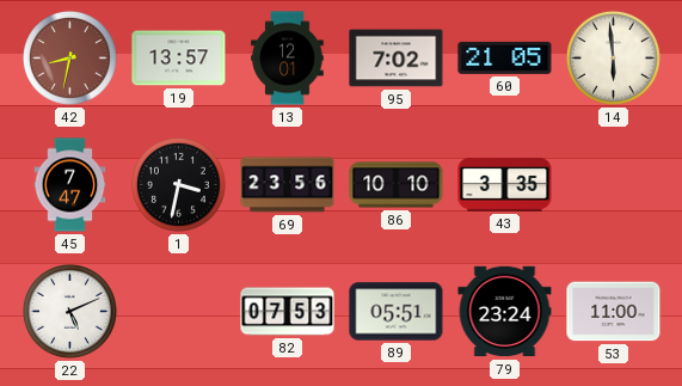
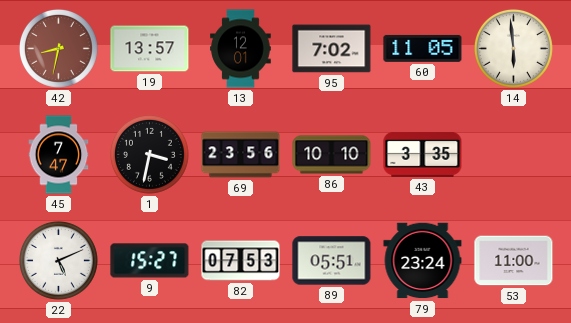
60: 21:05 -> 11:05 (423, 48)
9: none -> 15:27 (150, 261)
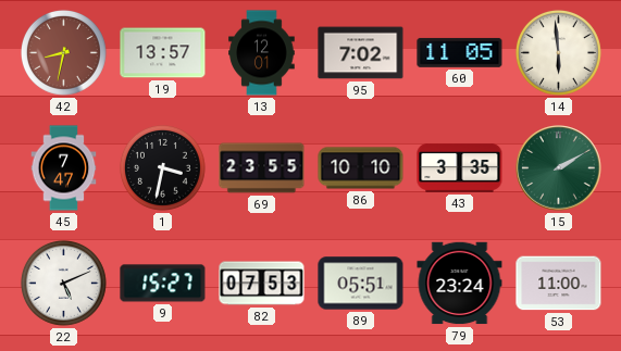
69: 23:56 -> 23:55 (262, 168)
15: none -> 2:10 (559, 168)
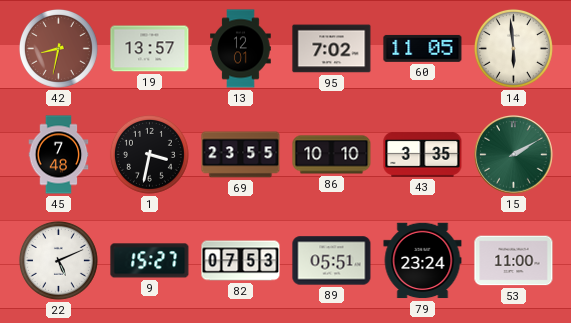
45: 7:47 -> 7:48 (59, 155)
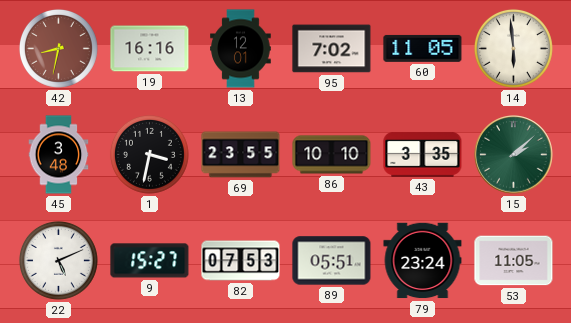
19: 13:57 -> 16:16 (150, 49)
45: 7:48 -> 3:48 (59, 155)
15: 2:10 -> 2:08 (514, 155)
53: 11:00 -> 11:05 (514, 261)
